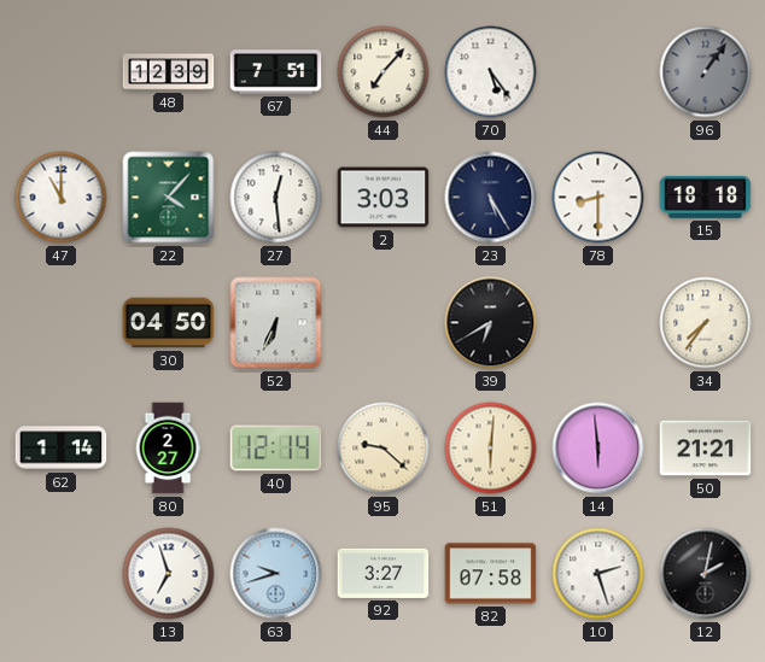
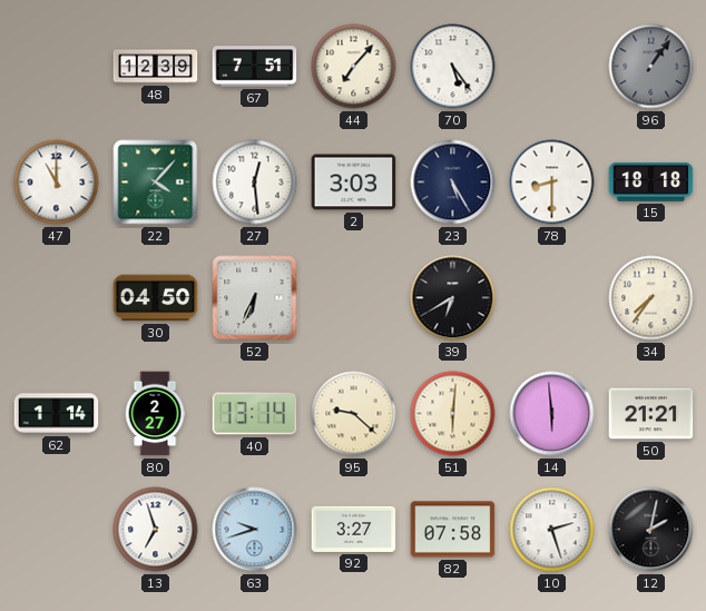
40: 12:14 -> 13:14 (255, 414)
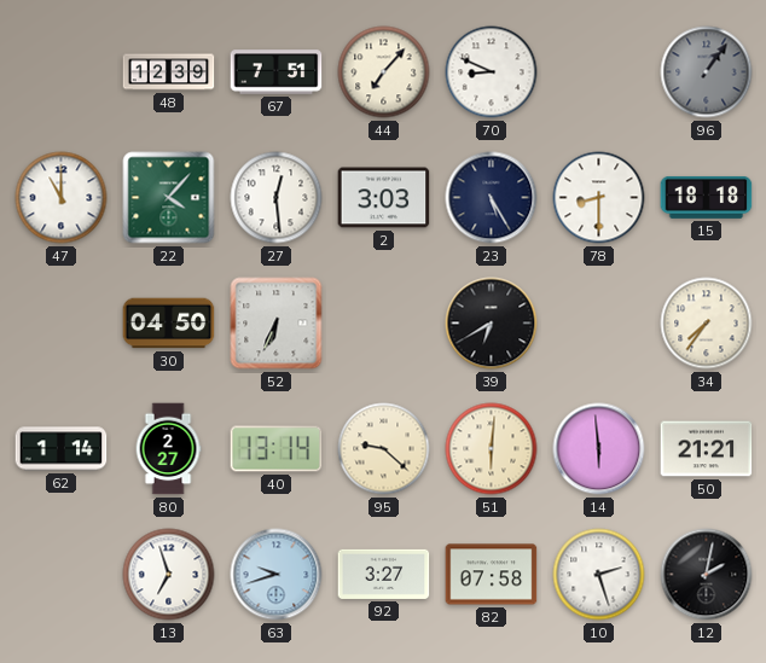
70: 5:24 -> 8:49 (492, 72)
